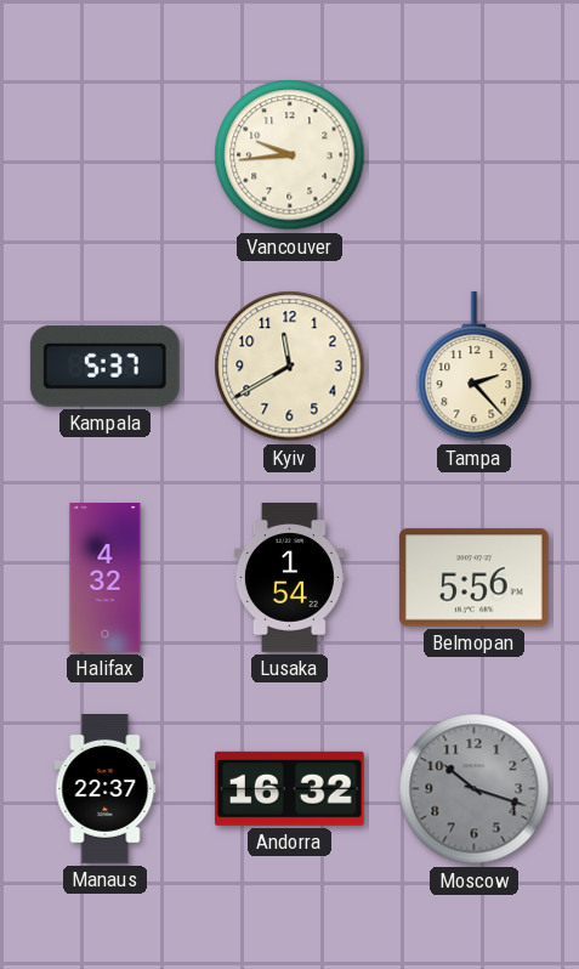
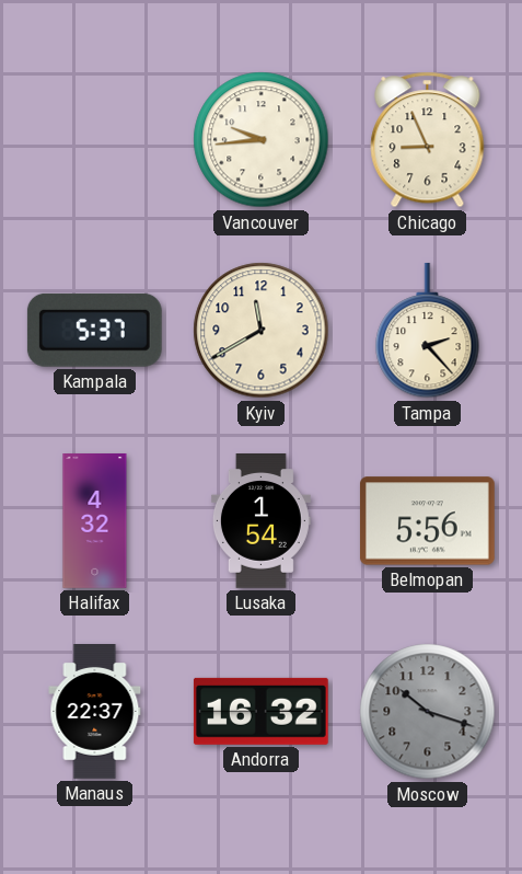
Chicago: none -> 8:56 (428, 140)
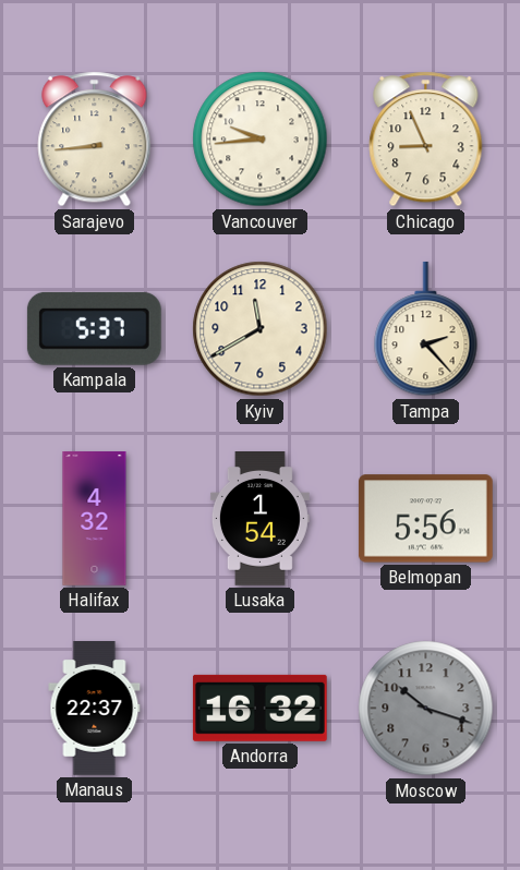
Sarajevo: none -> 8:44 (95, 140)
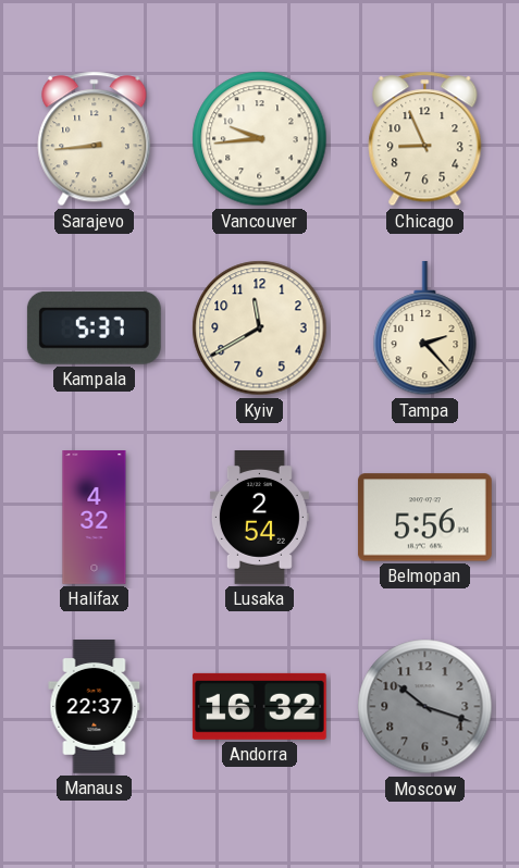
Lusaka: 1:54 -> 2:54 (259, 518)
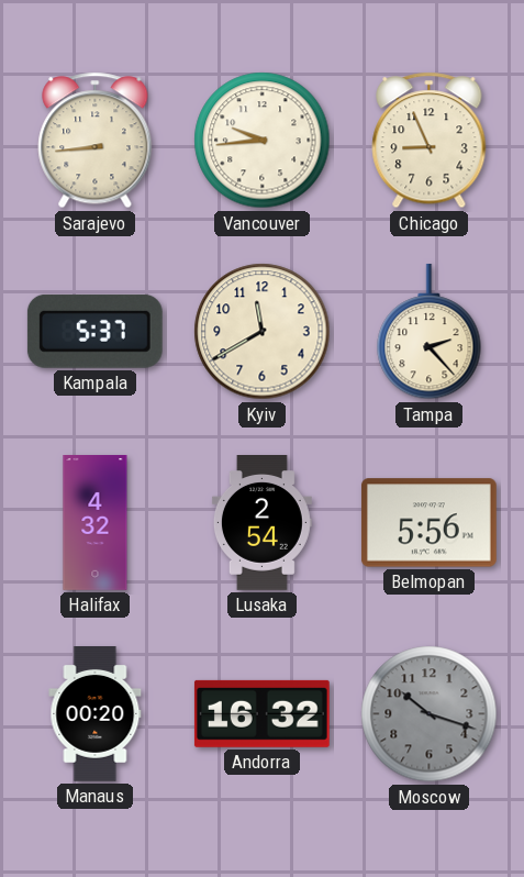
Manaus: 22:37 -> 00:20 (96, 714)
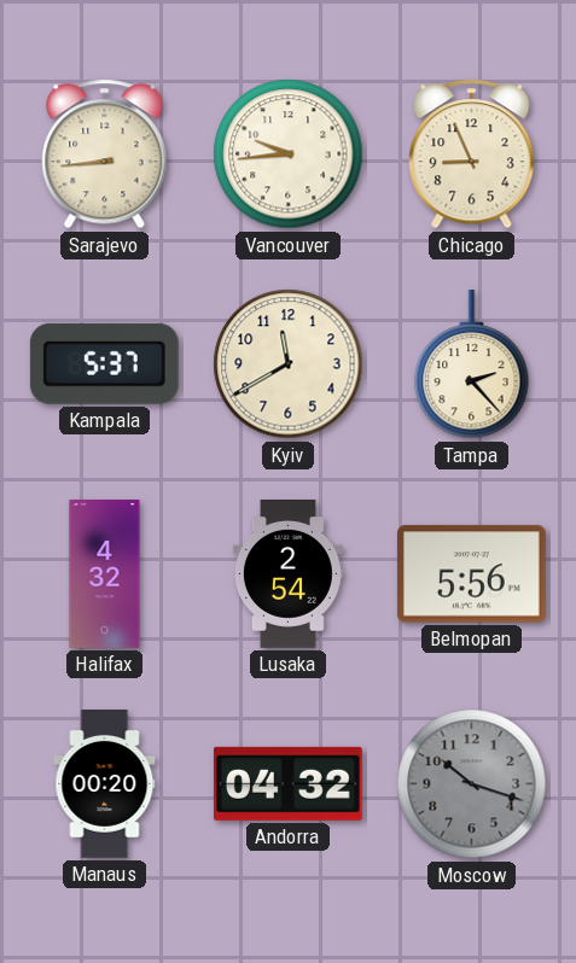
Andorra: 16:32 -> 04:32 (287, 783)
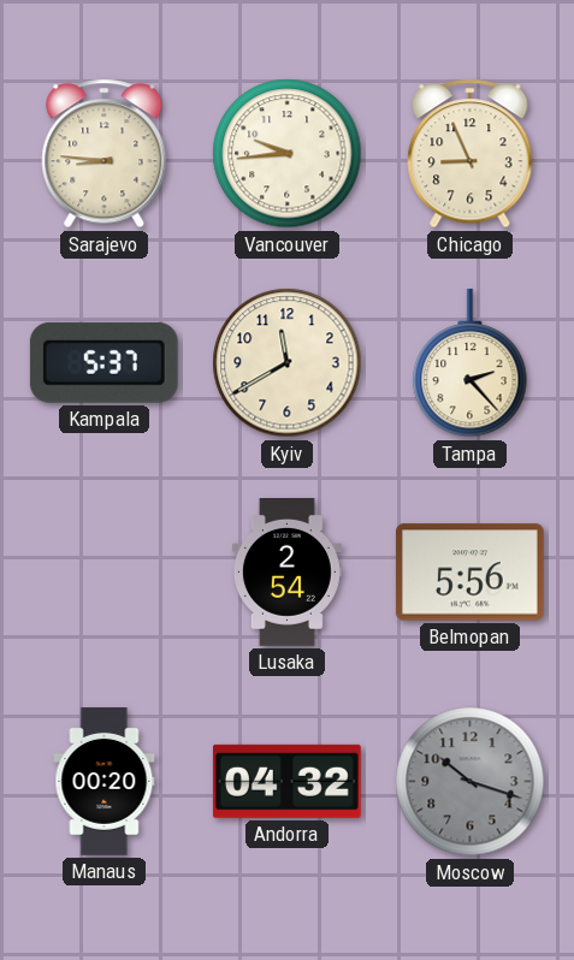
Sarajevo: 8:44 -> 8:46 (105, 154)
Halifax: 4:32 -> none (105, 574)
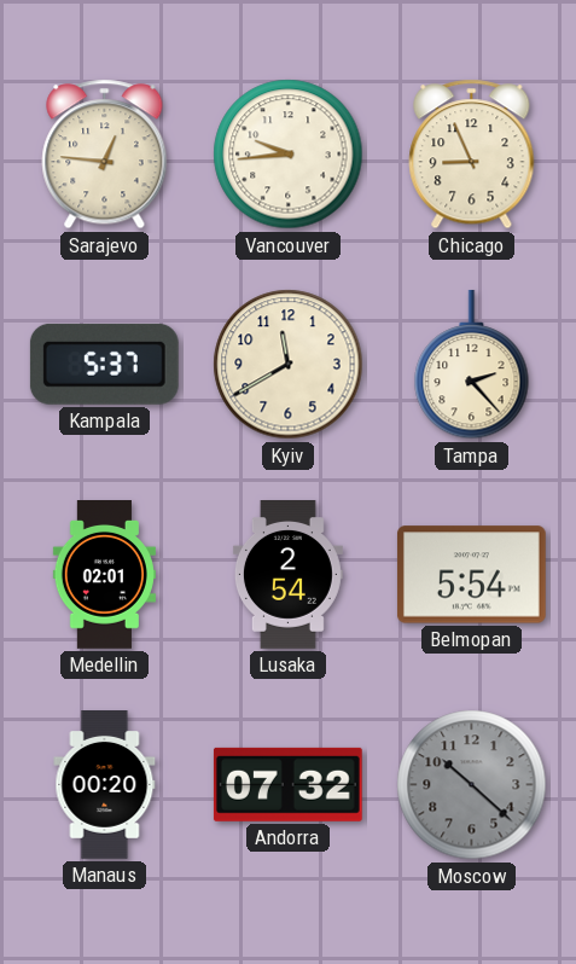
Sarajevo: 8:46 -> 12:46 (105, 155)
Medellin: none -> 02:01 (104, 575)
Belmopan: 5:56 -> 5:54 (471, 575)
Andorra: 04:32 -> 07:32 (287, 784)
Moscow: 10:18 -> 10:22 (472, 785)
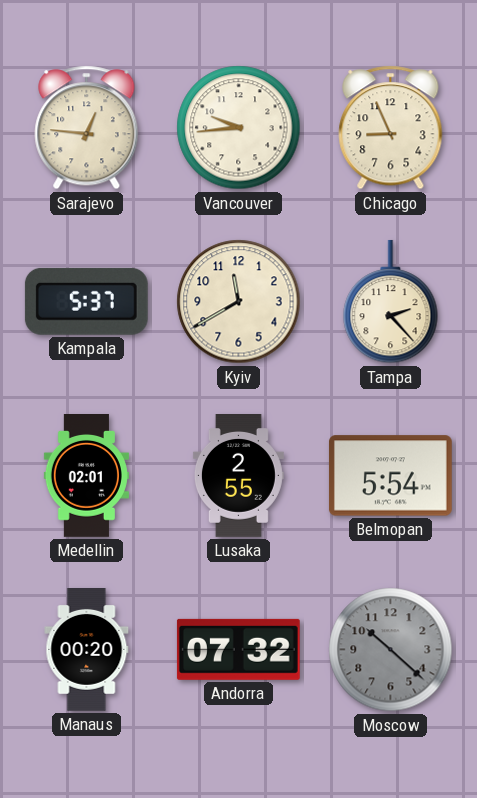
Lusaka: 2:54 -> 2:55 (238, 476)
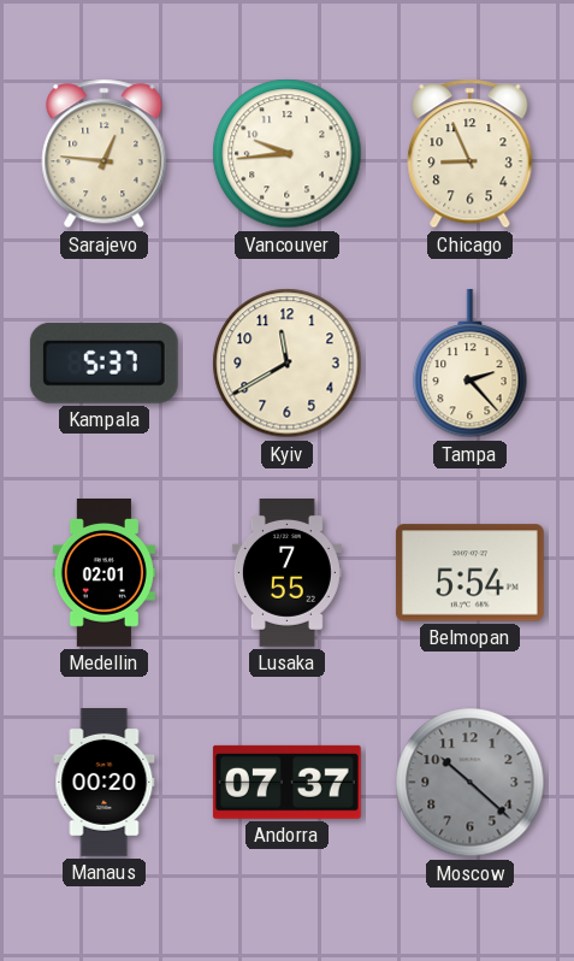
Lusaka: 2:55 -> 7:55 (286, 573)
Andorra: 07:32 -> 07:37 (286, 782)
